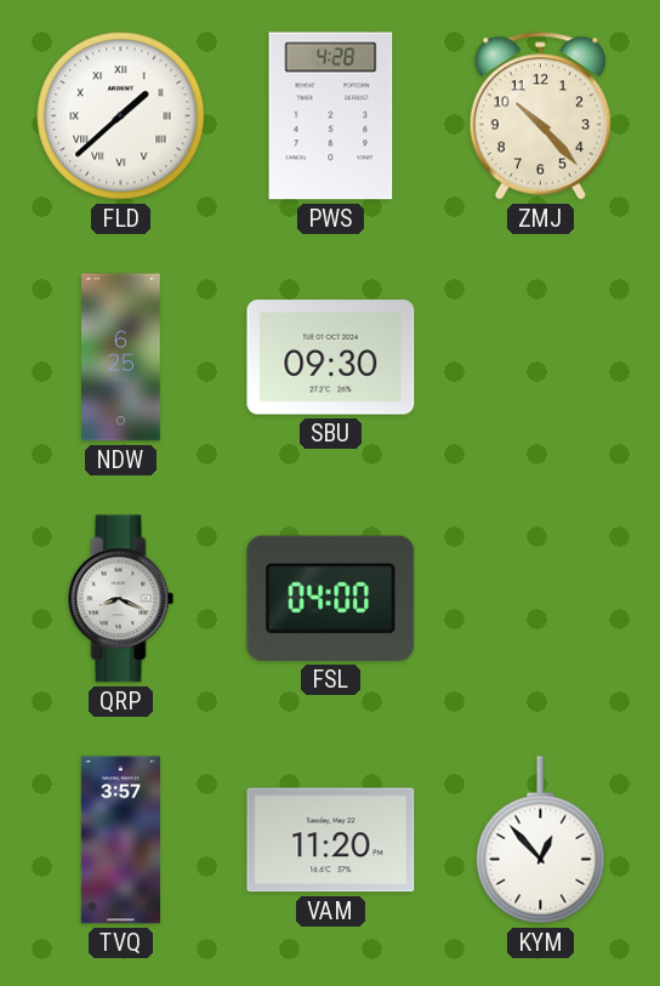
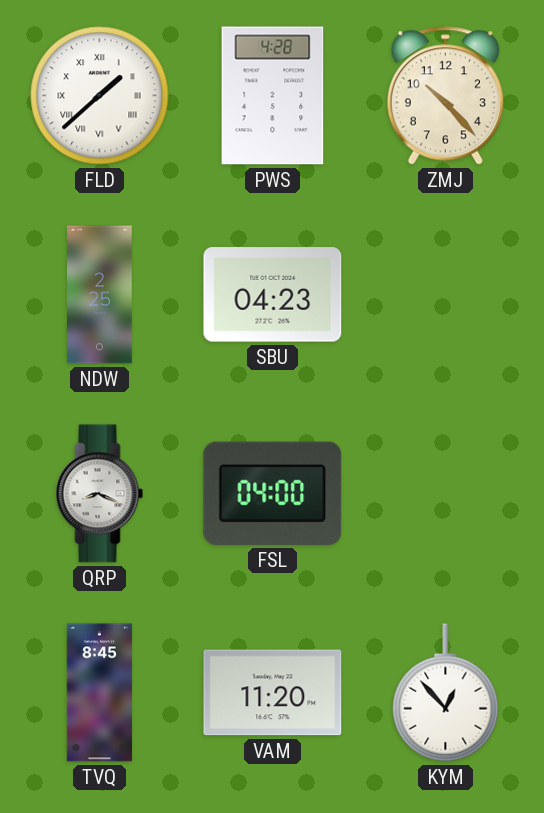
NDW: 6:25 -> 2:25 (100, 295)
SBU: 09:30 -> 04:23 (273, 295)
TVQ: 3:57 -> 8:45 (99, 693)
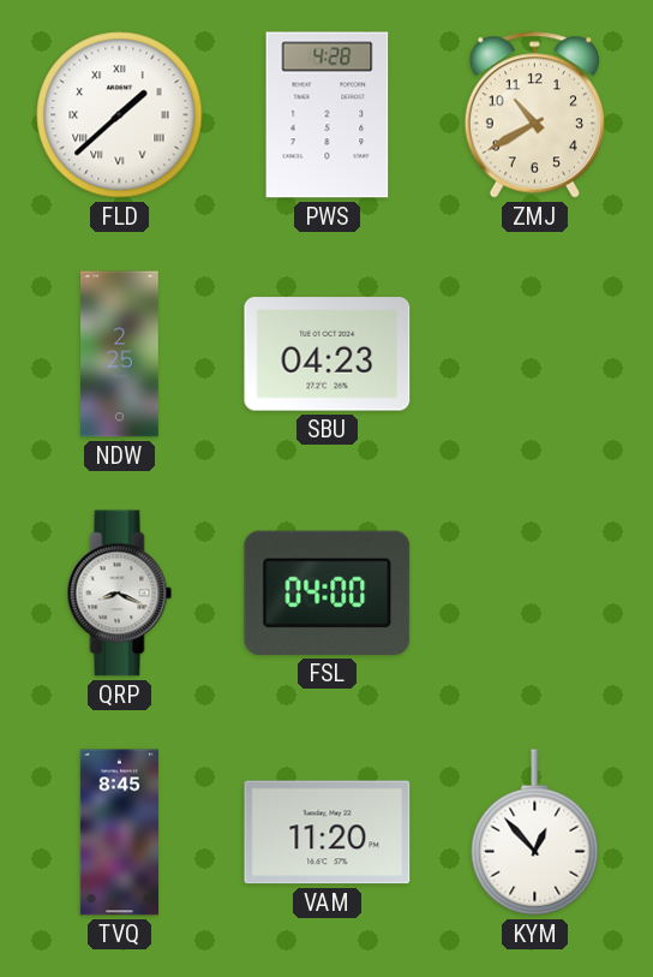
ZMJ: 10:23 -> 10:40 (534, 115)
